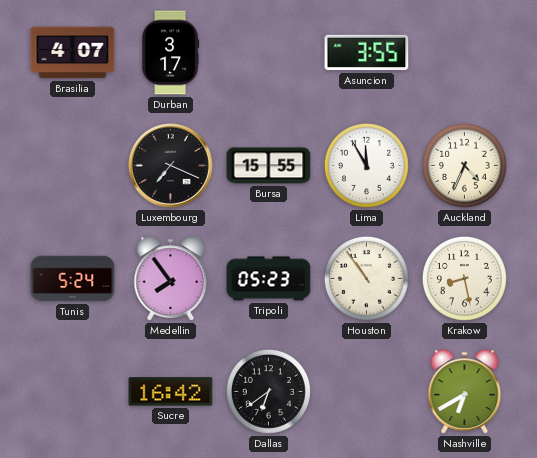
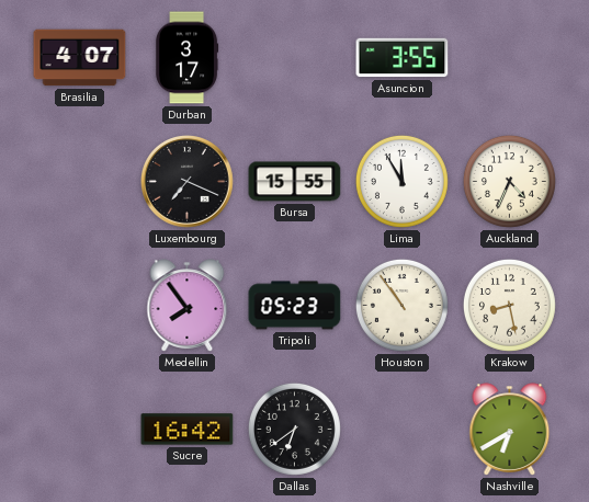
Tunis: 5:24 -> none (73, 279)
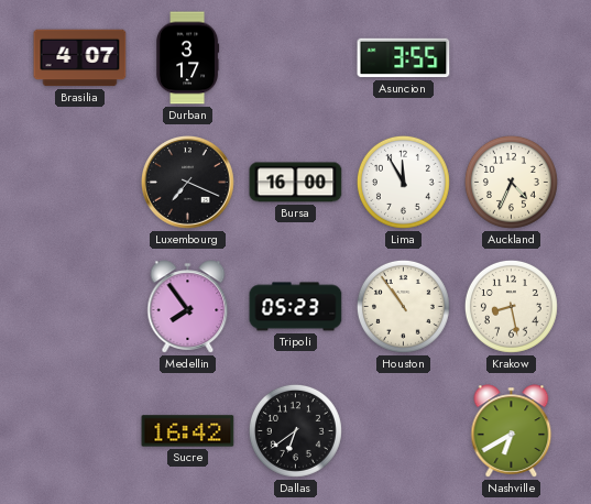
Bursa: 15:55 -> 16:00 (296, 183)
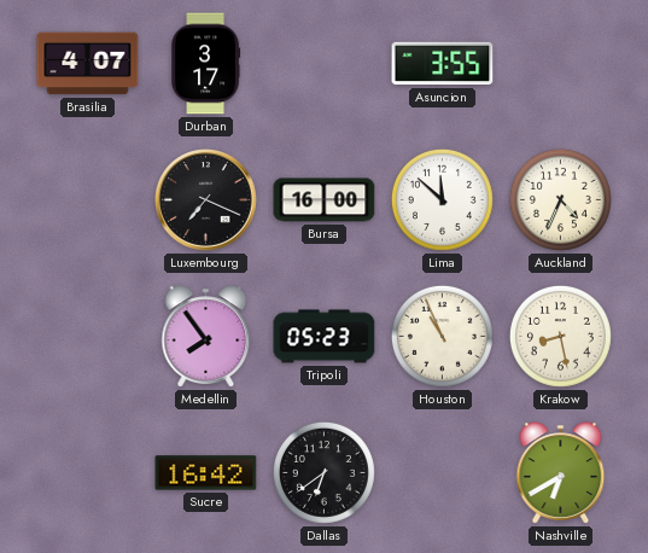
Lima: 11:55 -> 11:52 (442, 199)
Houston: 10:54 -> 10:56 (442, 336)
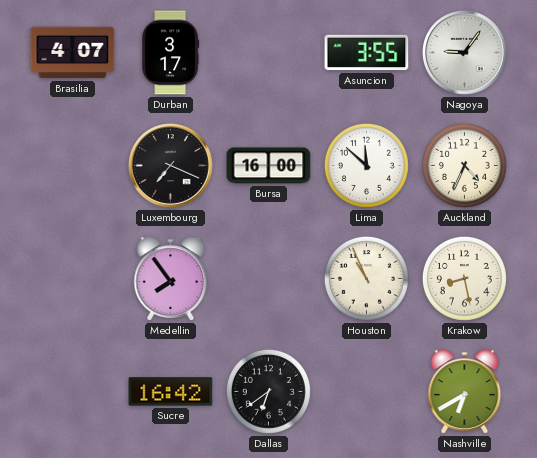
Nagoya: none -> 9:06 (465, 53)
Tripoli: 05:23 -> none (325, 337)
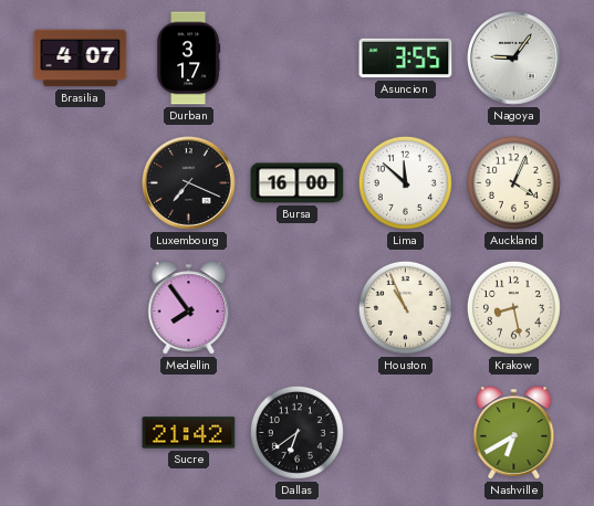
Auckland: 4:34 -> 4:04 (513, 182)
Sucre: 16:42 -> 21:42 (189, 433)
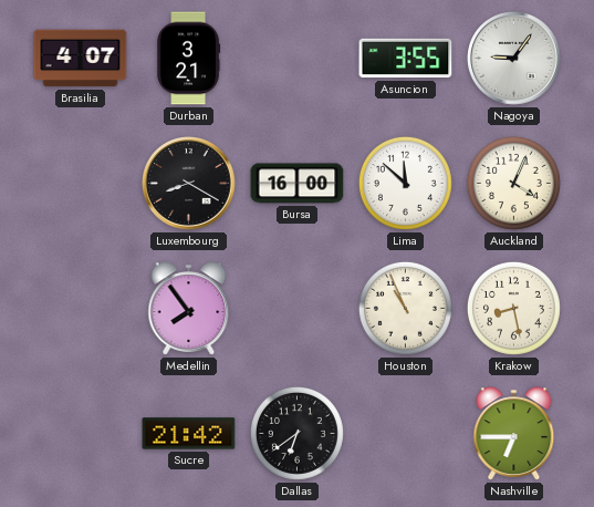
Durban: 3:17 -> 3:21 (189, 59)
Luxembourg: 7:19 -> 8:20 (189, 184)
Nashville: 6:40 -> 6:45 (514, 434)
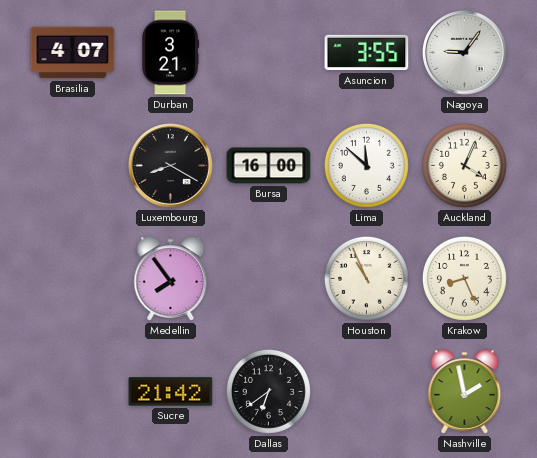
Krakow: 8:28 -> 8:26 (464, 278)
Nashville: 6:45 -> 1:58 (465, 392)
